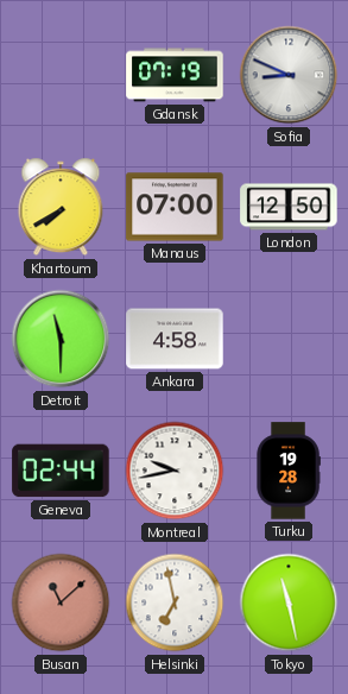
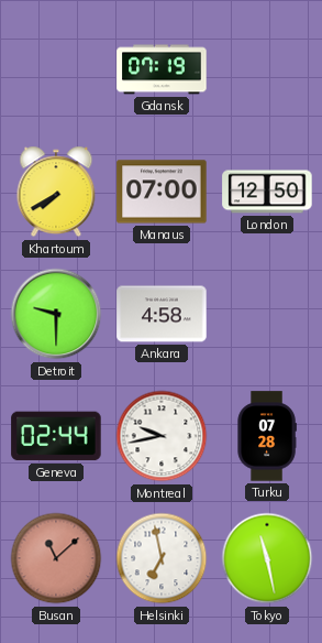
Sofia: 8:49 -> none (289, 75)
Detroit: 11:30 -> 9:30 (56, 314)
Turku: 19:28 -> 07:28 (267, 436)
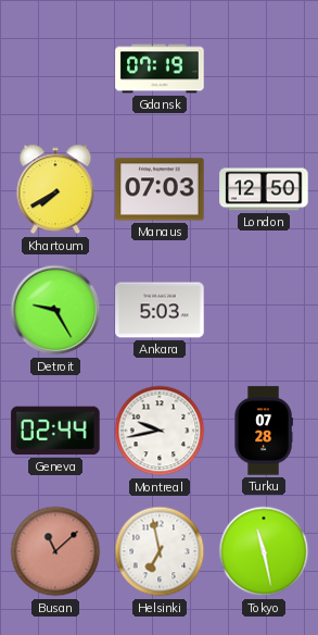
Manaus: 07:00 -> 07:03 (160, 189)
Detroit: 9:30 -> 9:25 (55, 310)
Ankara: 4:58 -> 5:03 (160, 310)
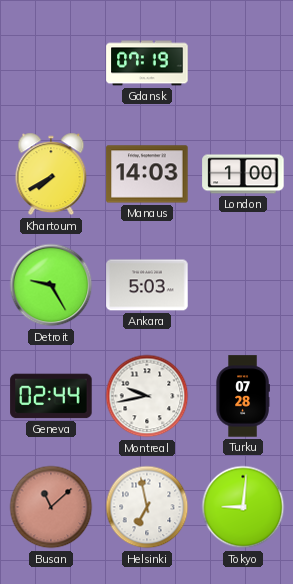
Manaus: 07:03 -> 14:03 (147, 174)
London: 12:50 -> 1:00 (243, 174)
Tokyo: 11:28 -> 9:01 (243, 507)
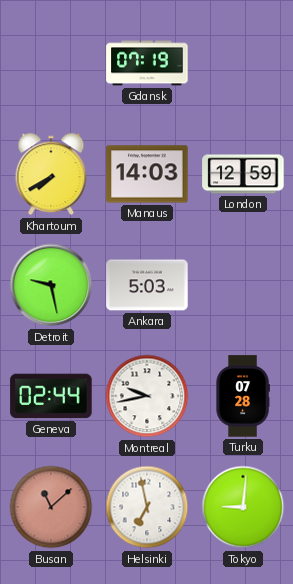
London: 1:00 -> 12:59 (243, 174)
Detroit: 9:25 -> 9:28 (51, 285)
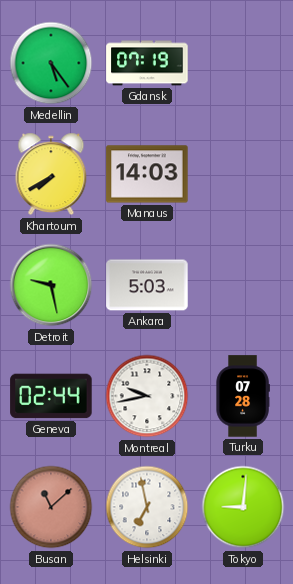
Medellin: none -> 5:24 (51, 63)
London: 12:59 -> none (243, 174)
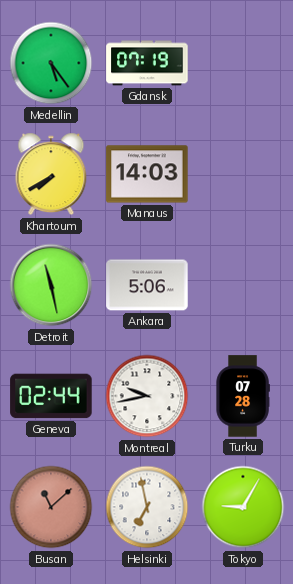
Detroit: 9:28 -> 11:28 (51, 285)
Ankara: 5:03 -> 5:06 (147, 285)
Tokyo: 9:01 -> 9:05 (243, 507)
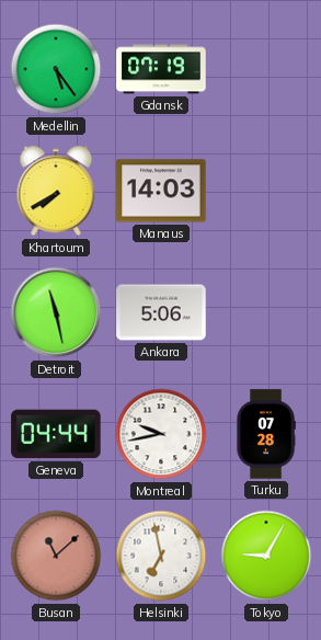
Geneva: 02:44 -> 04:44 (56, 434)
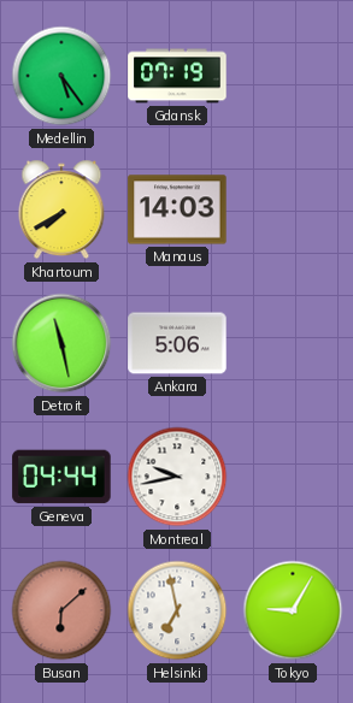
Turku: 07:28 -> none (266, 434)
Busan: 11:08 -> 6:08 (61, 610)
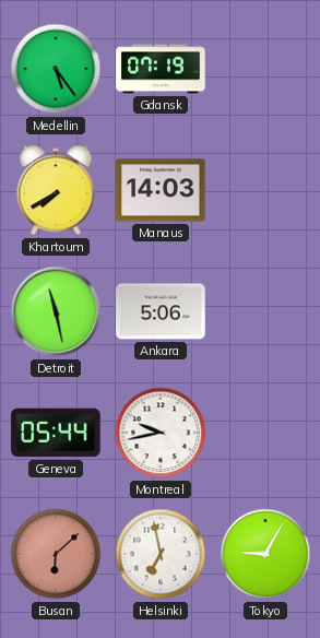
Geneva: 04:44 -> 05:44 (56, 433)
